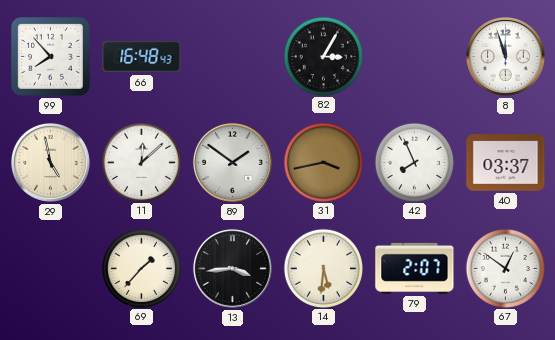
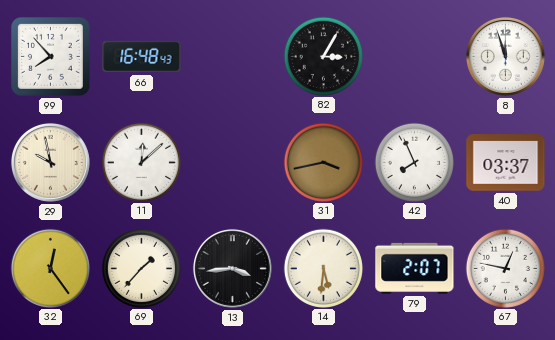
29: 4:58 -> 9:58 (50, 162)
89: 1:51 -> none (232, 162)
32: none -> 12:24 (50, 268)
67: 12:51 -> 12:47 (505, 268)
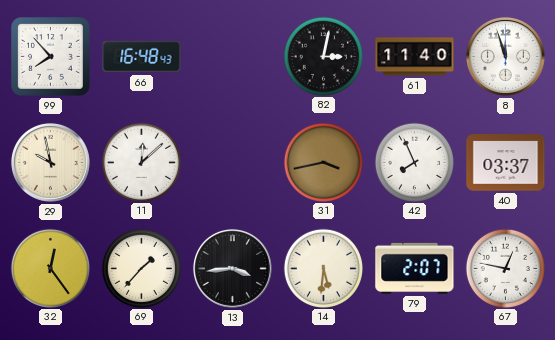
82: 3:05 -> 3:02 (323, 56)
61: none -> 11:40 (415, 57)
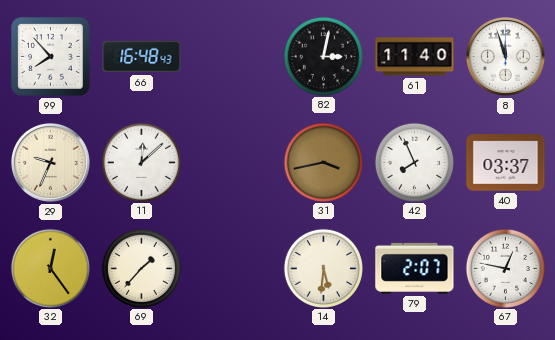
29: 9:58 -> 9:34 (50, 162)
13: 3:44 -> none (232, 268)
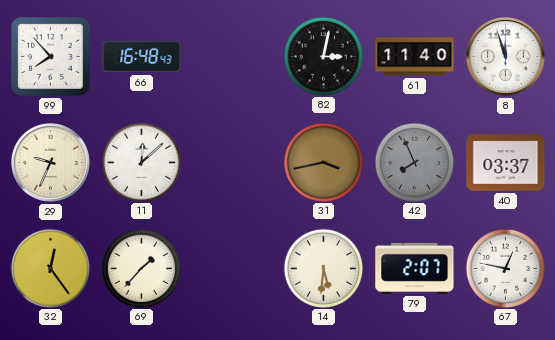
42 dial: white -> grey (414, 162)
